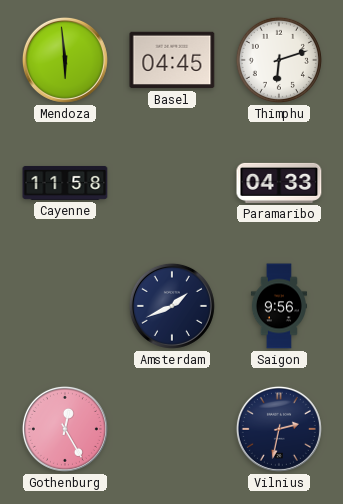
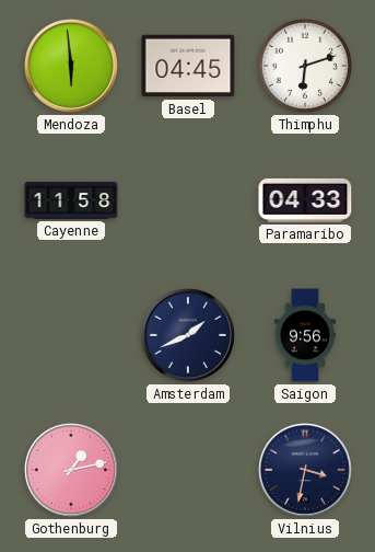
Gothenburg: 12:25 -> 1:13 (71, 470)
Vilnius: 2:32 -> 3:32 (305, 470)
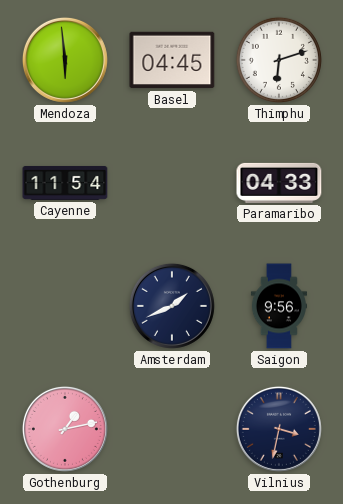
Cayenne: 11:58 -> 11:54 (65, 183)
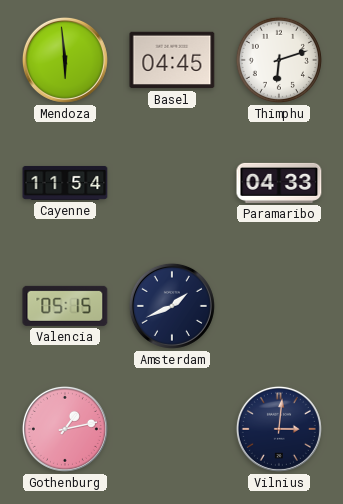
Valencia: none -> 05:15 (65, 306)
Saigon: 9:56 -> none (279, 306)
Vilnius: 3:32 -> 3:01 (279, 429)
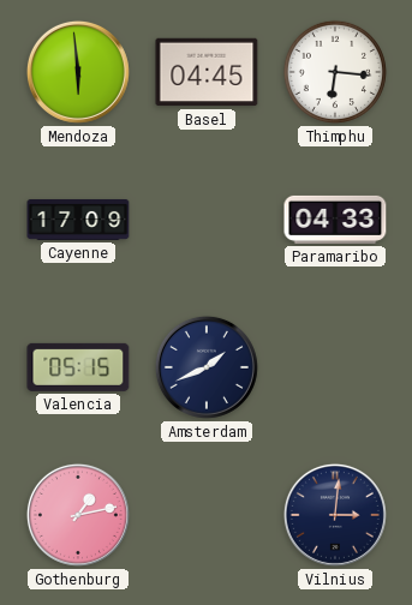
Thimphu: 6:12 -> 6:16 (335, 72)
Cayenne: 11:54 -> 17:09 (78, 220)
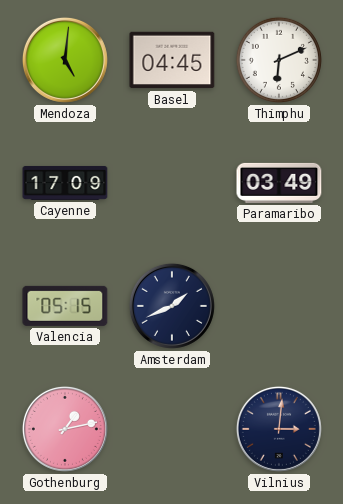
Mendoza: 5:59 -> 5:01 (65, 60)
Thimphu: 6:16 -> 6:11 (279, 60)
Paramaribo: 04:33 -> 03:49 (279, 183)
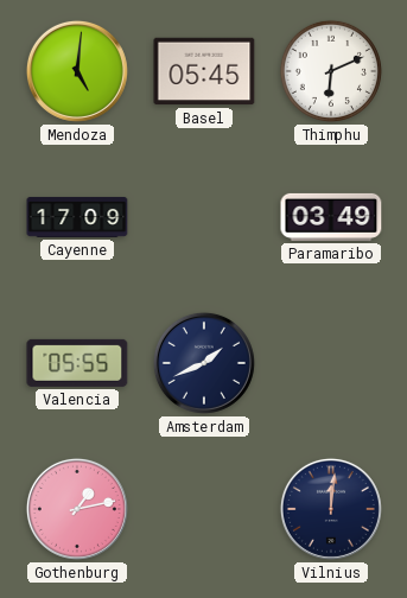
Basel: 04:45 -> 05:45 (204, 71)
Valencia: 05:15 -> 05:55 (77, 363)
Vilnius: 3:01 -> 12:01 (331, 509)
